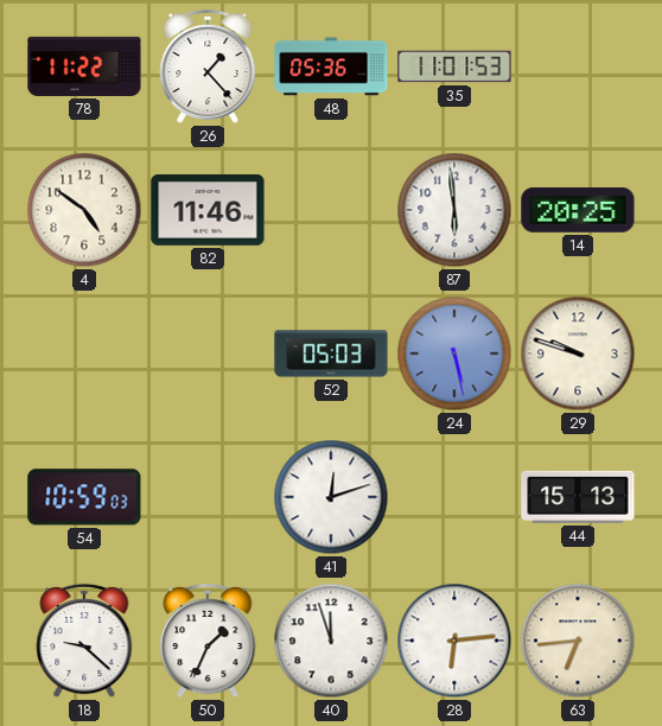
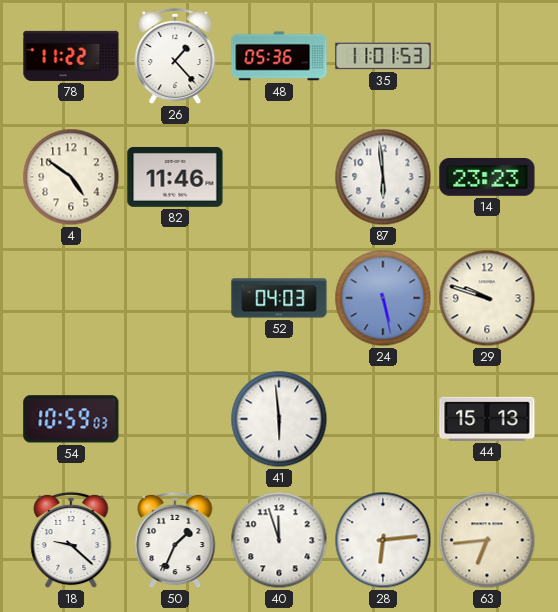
14: 20:25 -> 23:23 (487, 177)
52: 05:03 -> 04:03 (279, 298)
41: 12:12 -> 5:59 (279, 419)
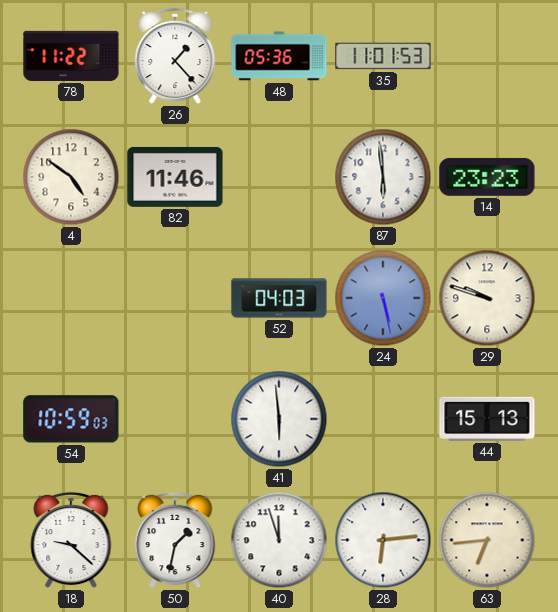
50: 1:34 -> 1:32 (175, 540)
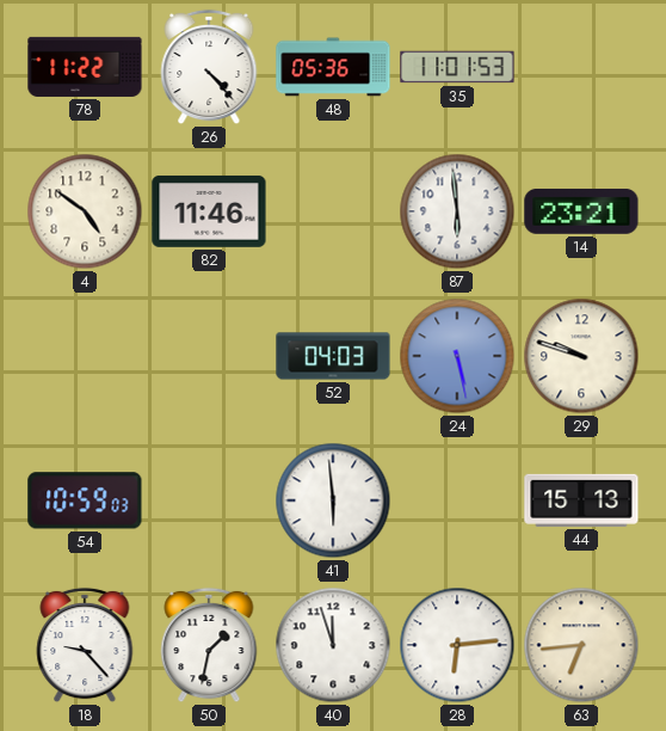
26: 1:23 -> 4:23 (209, 67)
14: 23:23 -> 23:21 (581, 211)
18: 9:22 -> 9:23 (85, 645)
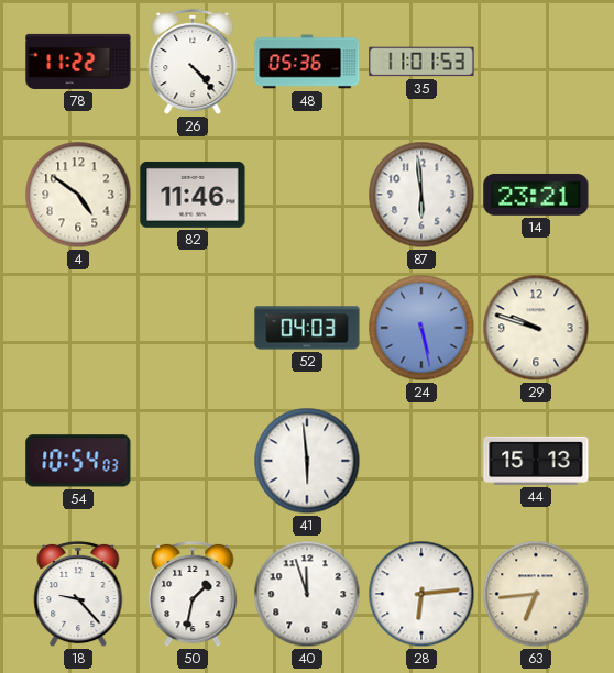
54: 10:59 -> 10:54 (78, 461)
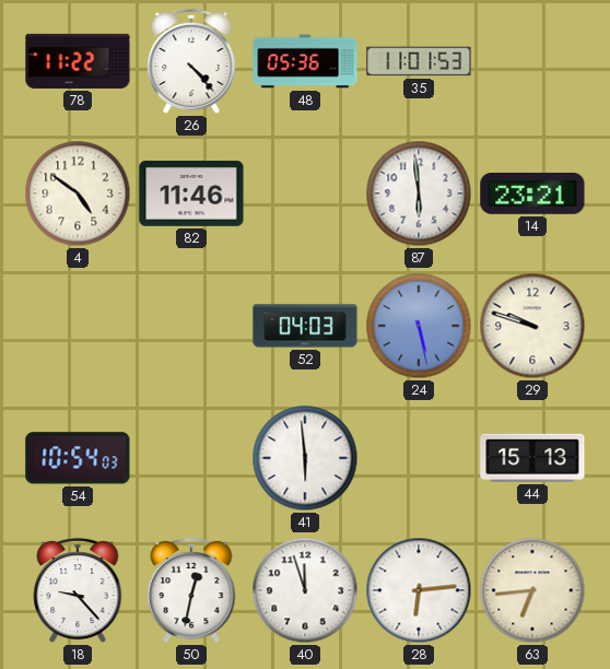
50: 1:32 -> 12:32 (191, 590)
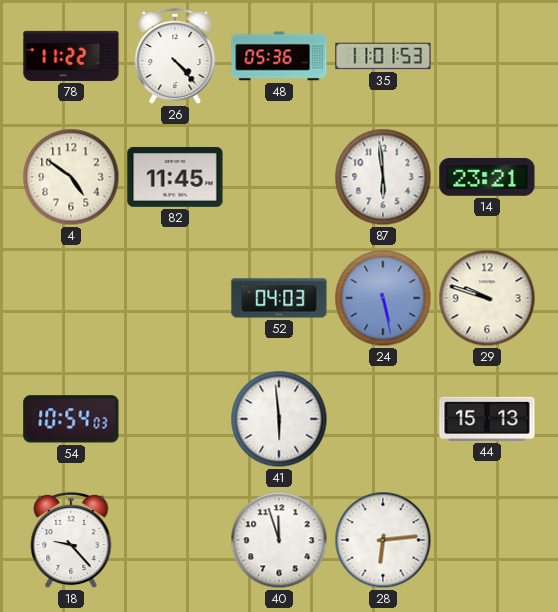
82: 11:46 -> 11:45 (175, 177)
50: 12:32 -> none (191, 590)
63: 6:44 -> none (532, 590)
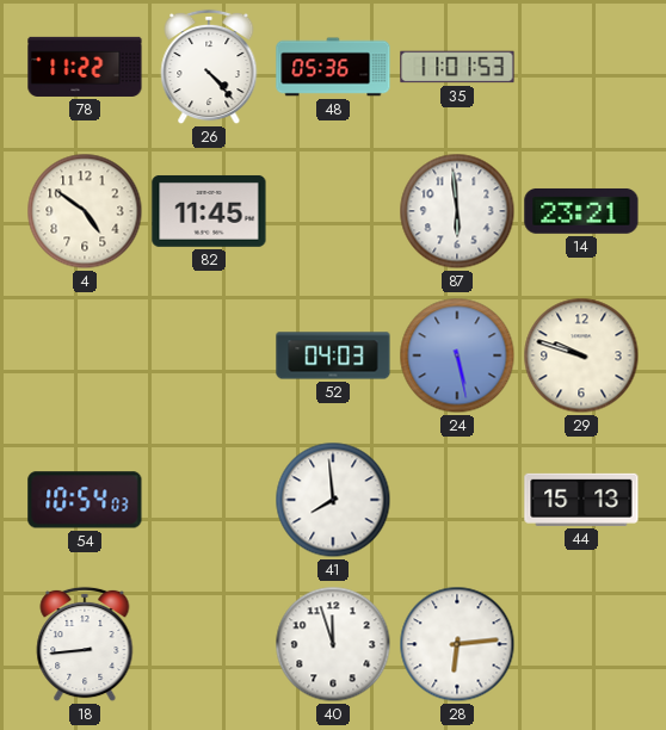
41: 5:59 -> 7:59 (333, 500)
18: 9:23 -> 8:44 (85, 644)
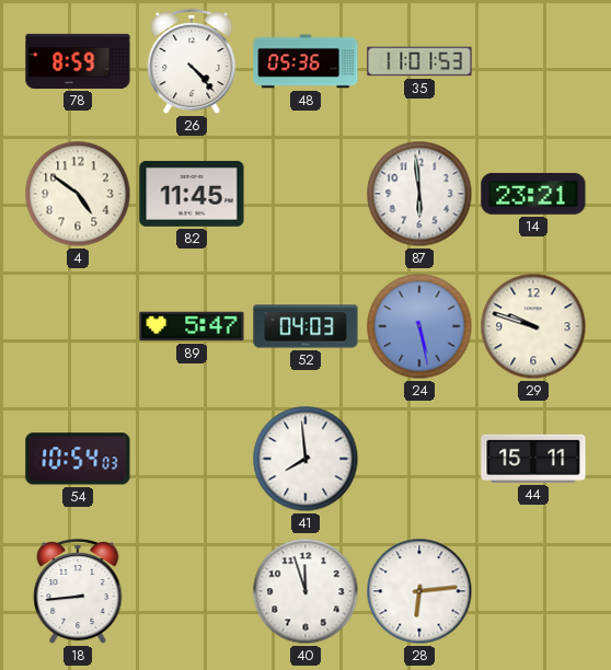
78: 11:22 -> 8:59 (78, 61)
89: none -> 5:47 (192, 326)
44: 15:13 -> 15:11 (533, 459)
